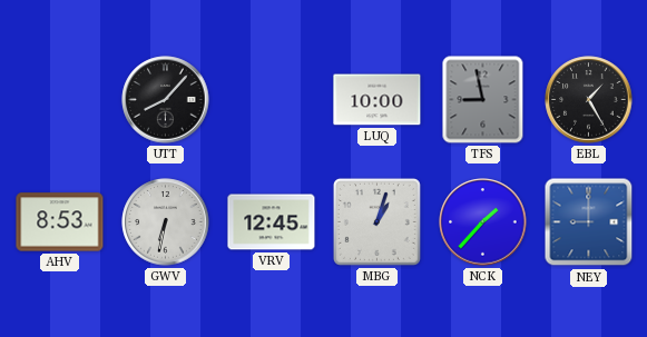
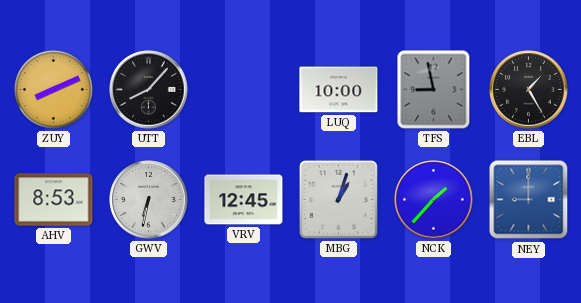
ZUY: none -> 8:11 (53, 89)
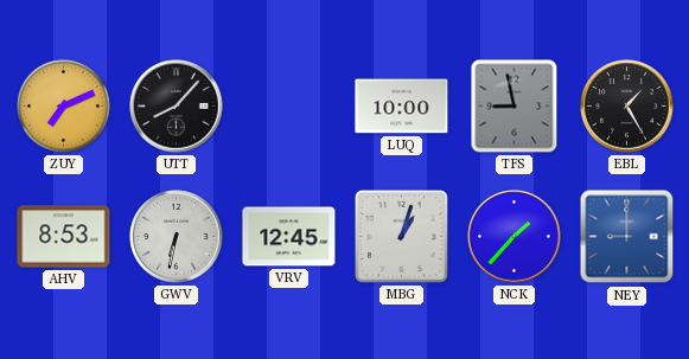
ZUY: 8:11 -> 7:11 (63, 105)
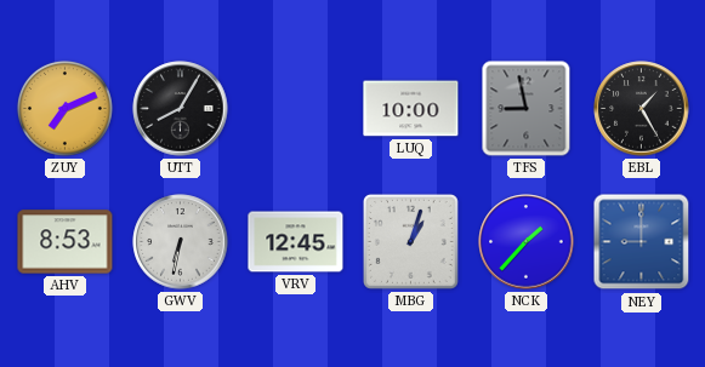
UTT: 8:07 -> 8:05 (181, 109)
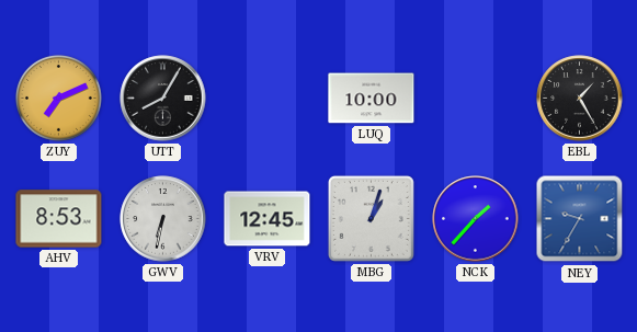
TFS: 8:58 -> none (527, 109)
NEY: 9:00 -> 9:35 (580, 219)
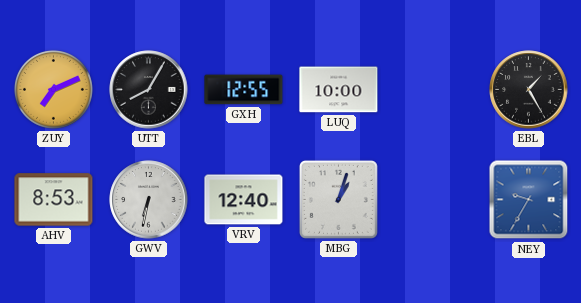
GXH: none -> 12:55 (244, 90)
VRV: 12:45 -> 12:40 (244, 200)
NCK: 1:37 -> none (476, 219)
